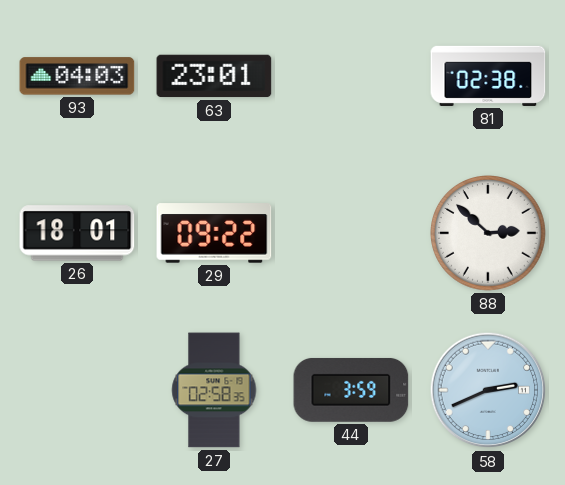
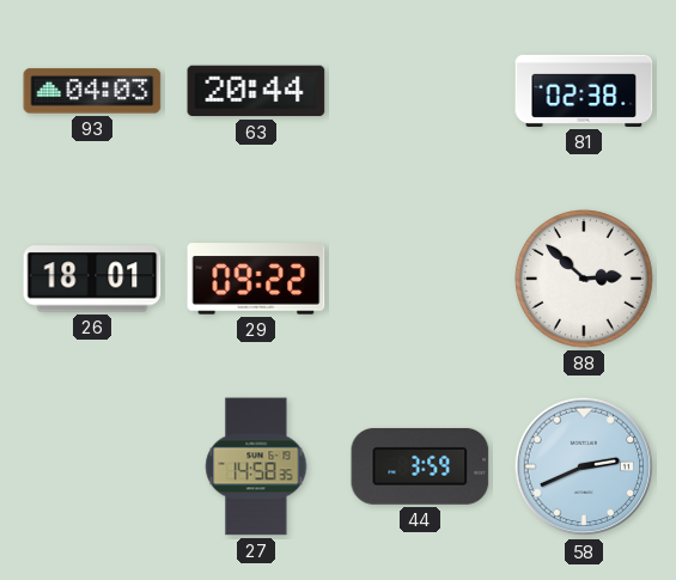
63: 23:01 -> 20:44 (256, 91)
27: 02:58 -> 14:58 (256, 466)
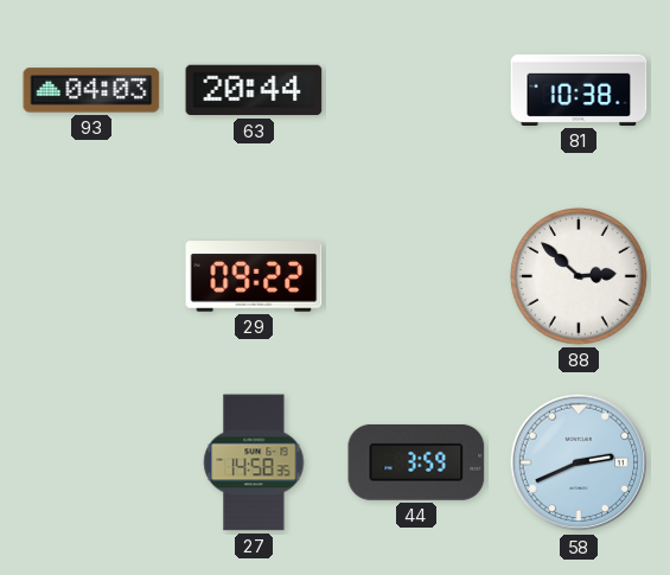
81: 02:38 -> 10:38 (579, 90)
26: 18:01 -> none (92, 279)
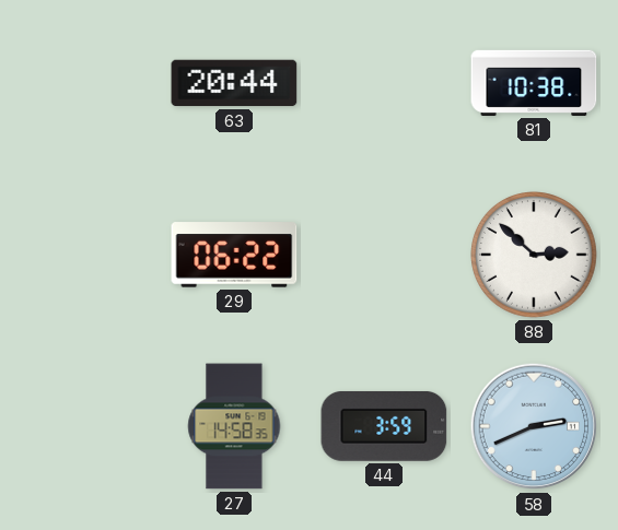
93: 04:03 -> none (91, 90)
29: 09:22 -> 06:22 (234, 255)
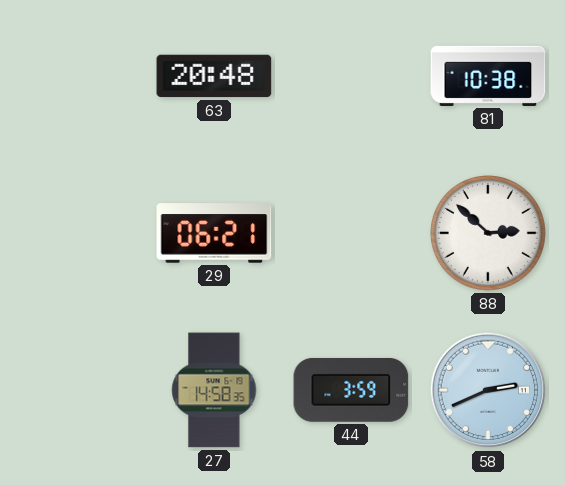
63: 20:44 -> 20:48 (214, 76)
29: 06:22 -> 06:21 (214, 233)
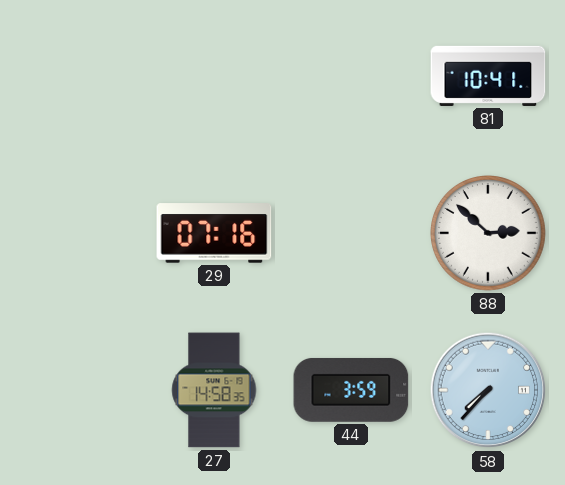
63: 20:48 -> none (214, 76)
81: 10:38 -> 10:41 (488, 76)
29: 06:21 -> 07:16 (214, 233)
58: 2:41 -> 7:37 (488, 390)
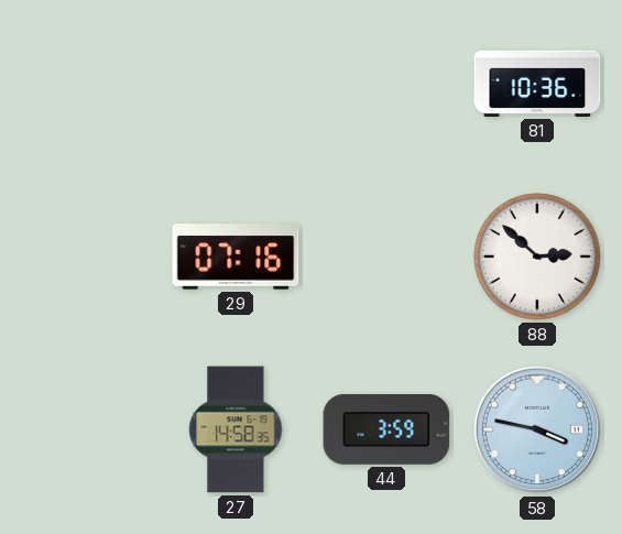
81: 10:41 -> 10:36 (537, 84)
58: 7:37 -> 3:47 (537, 429)
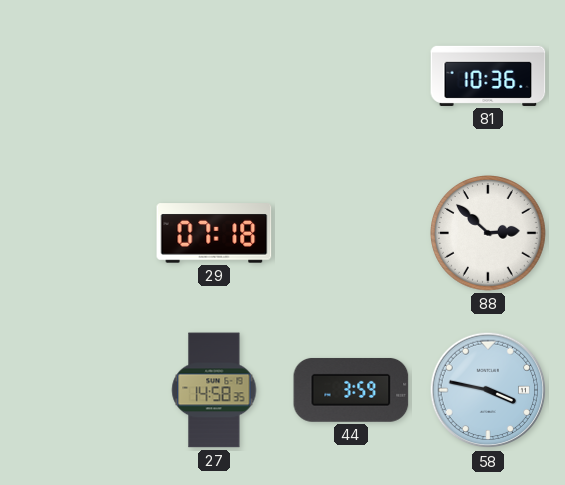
29: 07:16 -> 07:18 (214, 233)
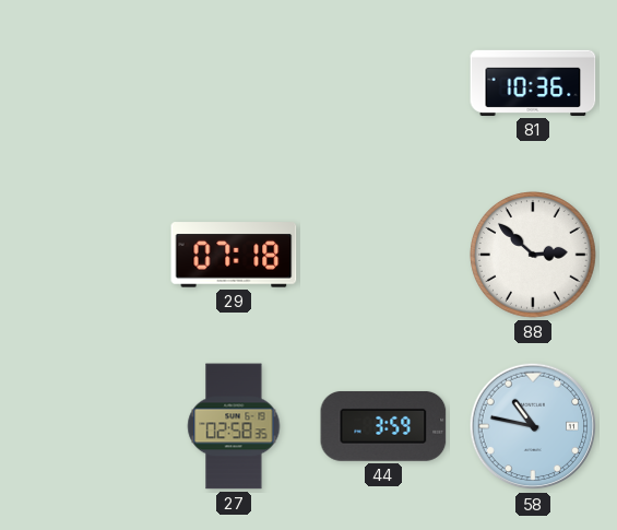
27: 14:58 -> 02:58 (234, 426)
58: 3:47 -> 10:47 (533, 426)
